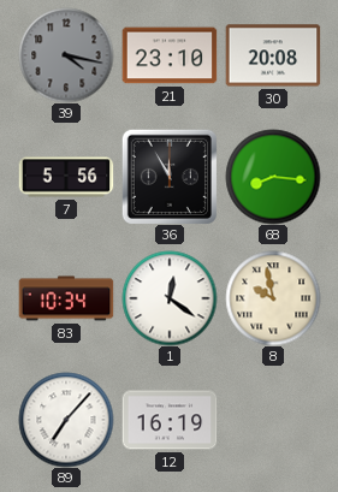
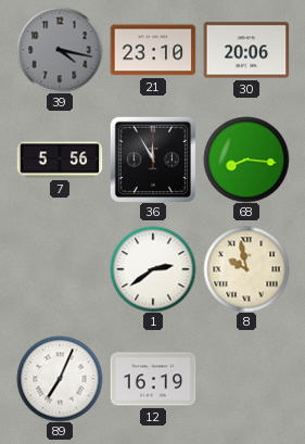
30: 20:08 -> 20:06 (246, 50)
83: 10:34 -> none (66, 298)
1: 12:21 -> 2:39 (153, 269)
89: 7:07 -> 7:04 (60, 379)
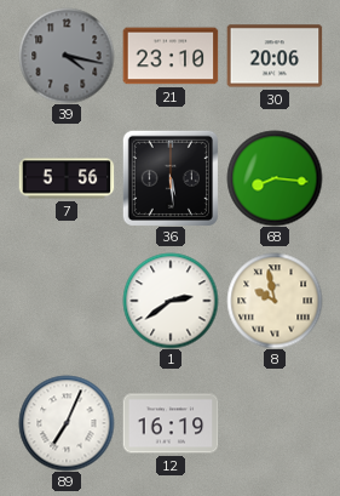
36: 11:55 -> 5:29 (171, 178)
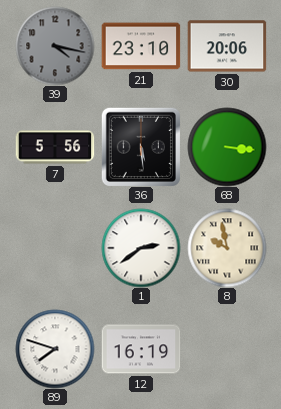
68: 8:16 -> 3:16 (227, 147)
89: 7:04 -> 7:48 (55, 349)
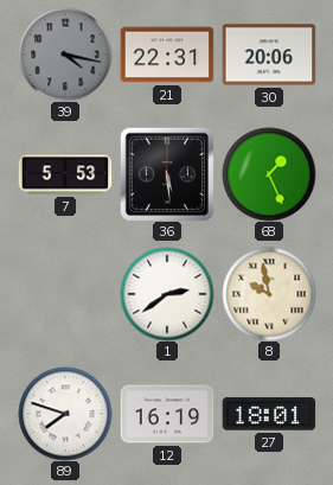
21: 23:10 -> 22:31 (167, 55)
7: 5:56 -> 5:53 (65, 174)
68: 3:16 -> 1:26 (269, 174)
27: none -> 18:01 (269, 414)
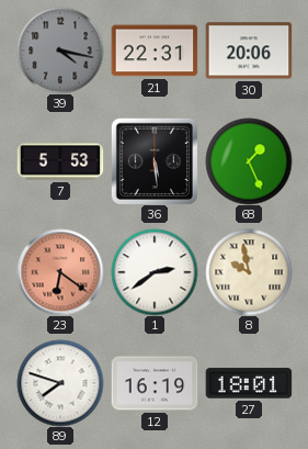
23: none -> 6:21 (60, 272)
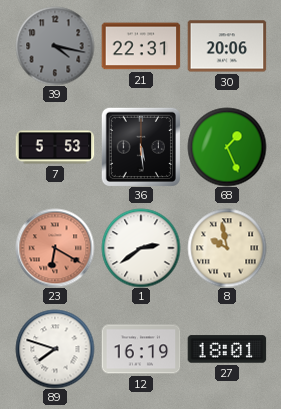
23: 6:21 -> 6:20 (55, 248)
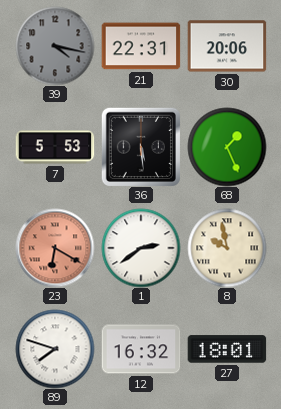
12: 16:19 -> 16:32 (141, 349)
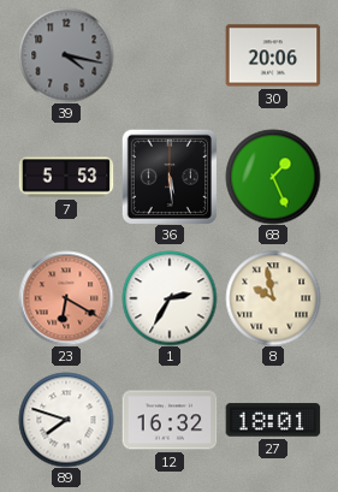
21: 22:31 -> none (141, 46)
1: 2:39 -> 2:35 (170, 298)
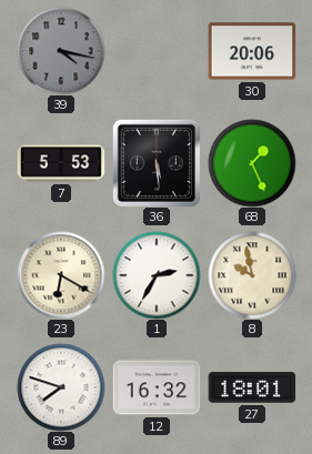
23 dial: salmon -> cream (61, 275)
